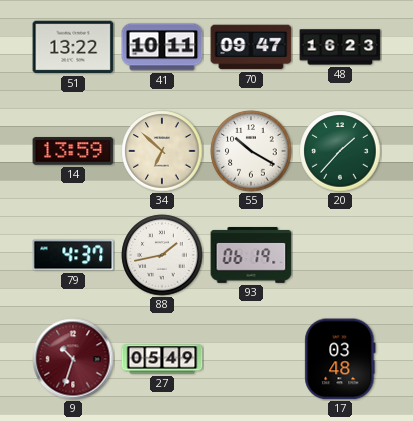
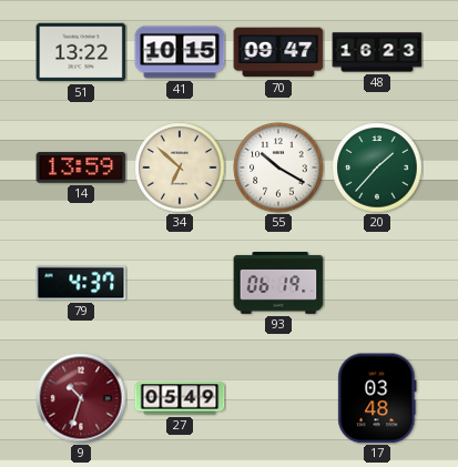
41: 10:11 -> 10:15 (180, 52)
88: 1:43 -> none (162, 255)
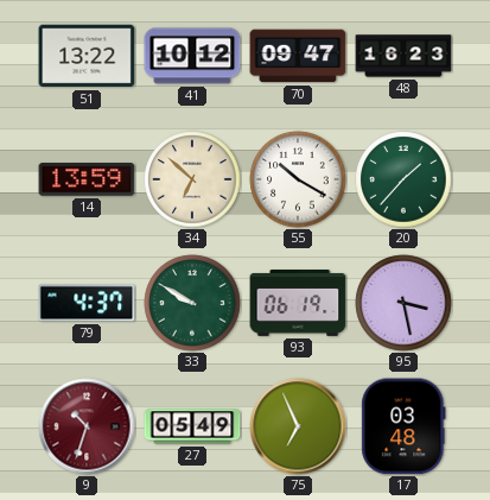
41: 10:15 -> 10:12 (192, 56)
33: none -> 9:50 (192, 303)
95: none -> 3:28 (403, 303)
75: none -> 6:56 (298, 426)
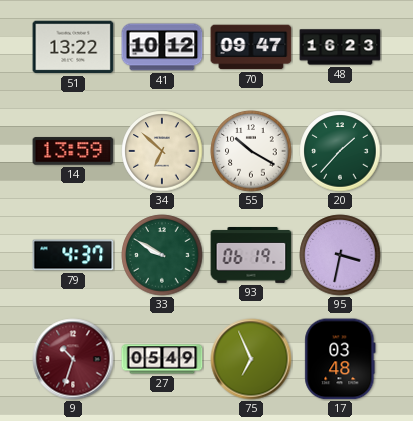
95: 3:28 -> 3:32 (340, 255)
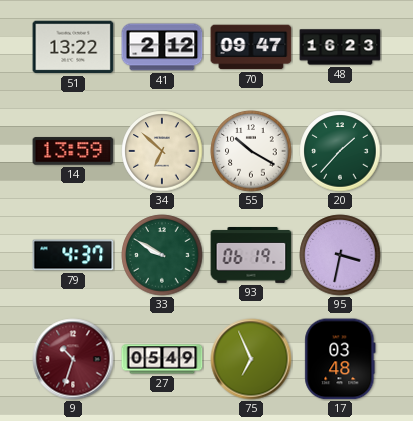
41: 10:12 -> 2:12 (162, 47)
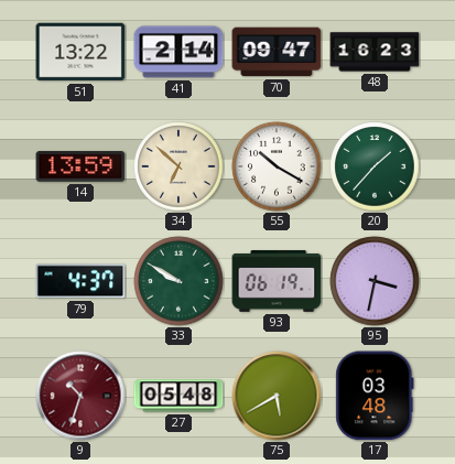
41: 2:12 -> 2:14 (178, 52)
27: 05:49 -> 05:48 (178, 396)
75: 6:56 -> 5:40 (277, 396)
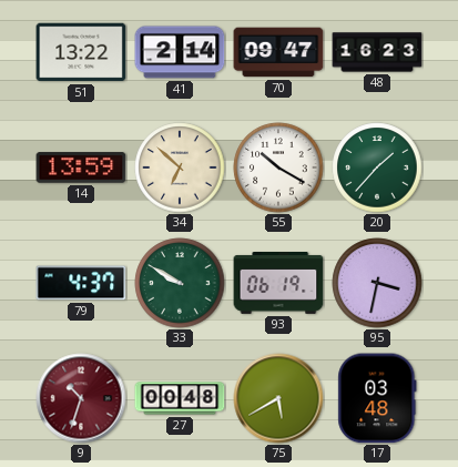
27: 05:48 -> 00:48 (180, 398)
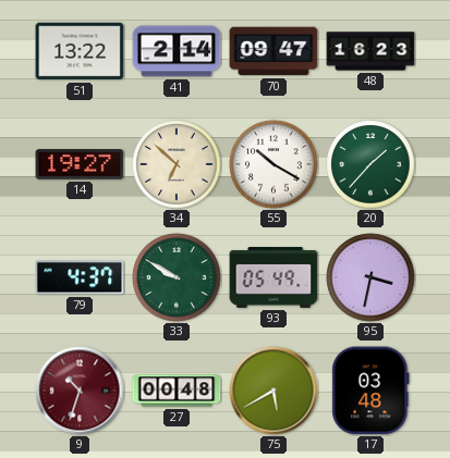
14: 13:59 -> 19:27 (80, 164)
93: 06:19 -> 05:49 (273, 278)
